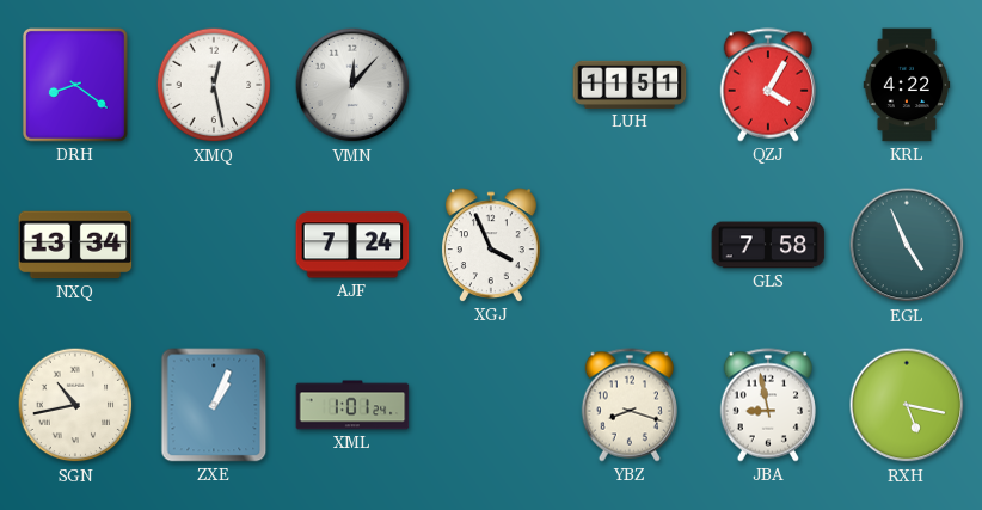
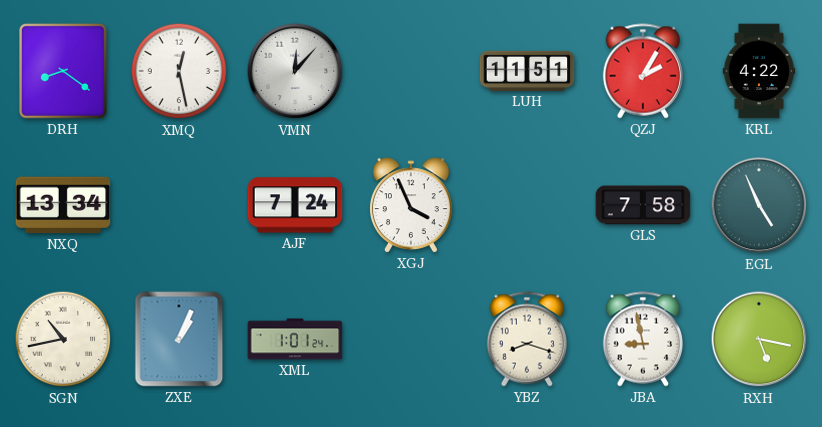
QZJ: 4:05 -> 2:05 (642, 71)
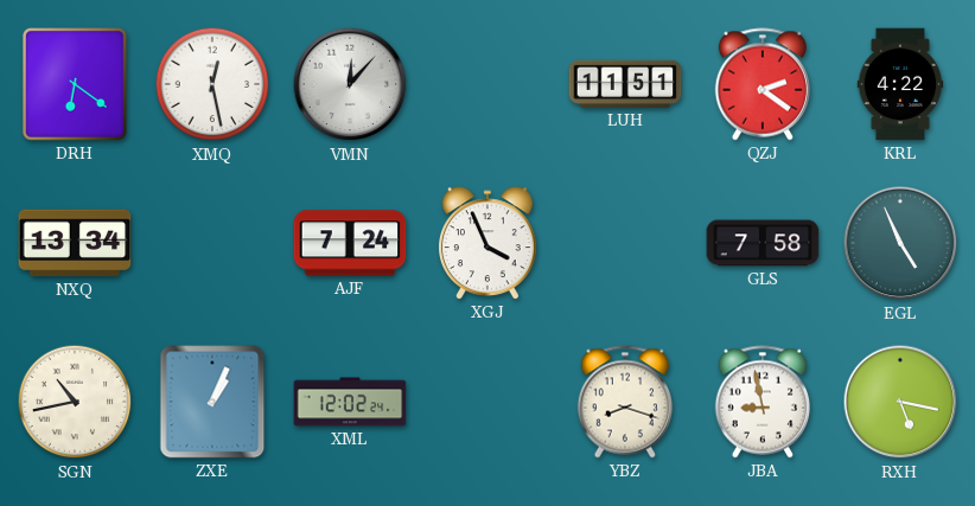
DRH: 8:21 -> 6:21 (75, 85)
QZJ: 2:05 -> 2:21 (761, 84)
XML: 1:01 -> 12:02 (350, 402)
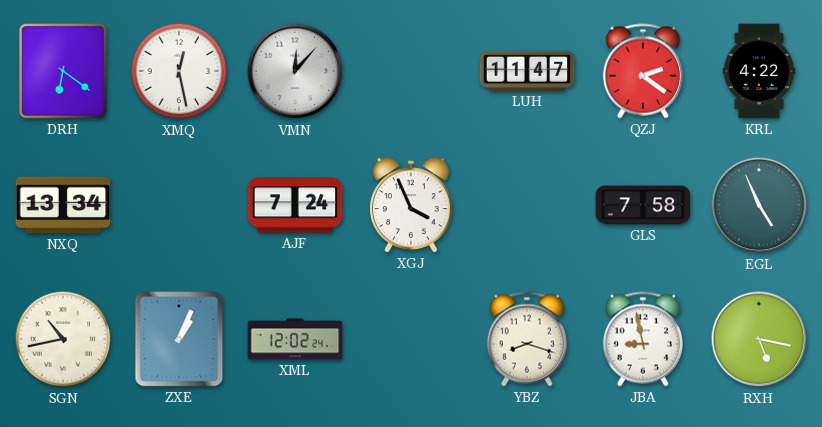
LUH: 11:51 -> 11:47 (527, 71)
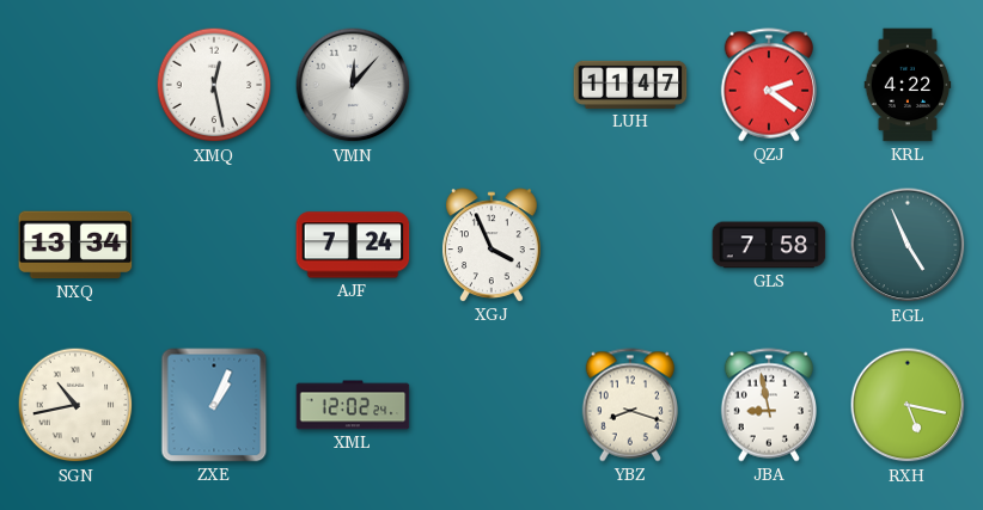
DRH: 6:21 -> none (63, 72)
